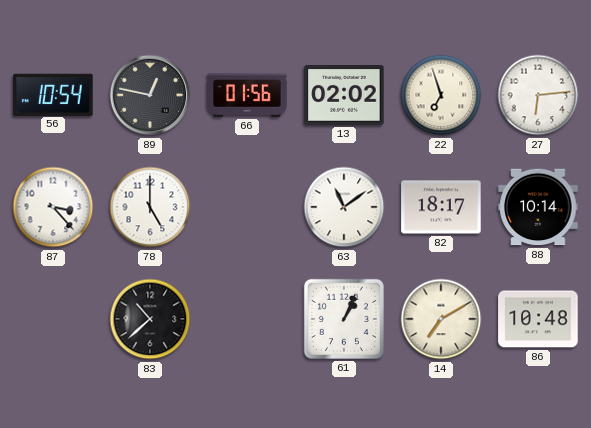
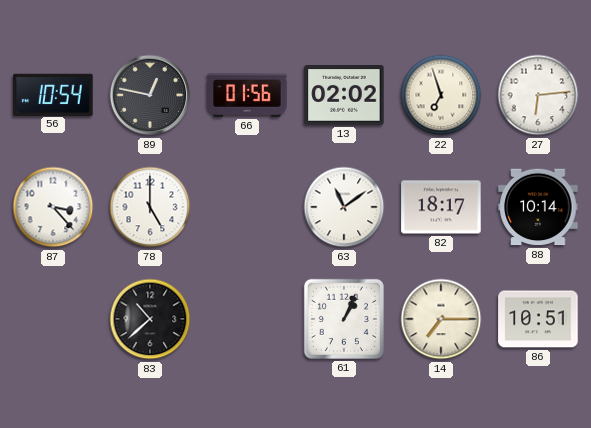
14: 7:10 -> 7:15 (441, 319)
86: 10:48 -> 10:51 (538, 319)
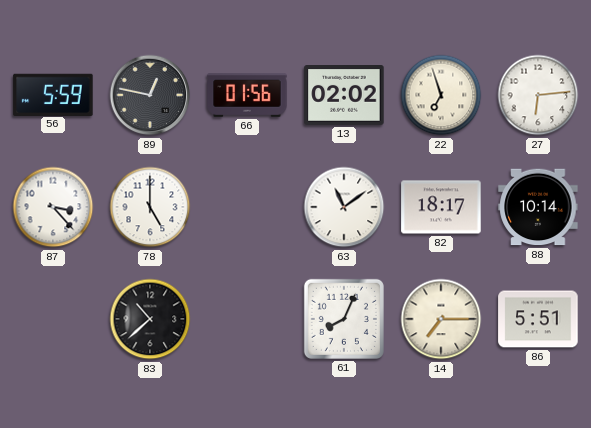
56: 10:54 -> 5:59 (53, 94)
61: 1:04 -> 8:04 (344, 319)
86: 10:51 -> 5:51 (538, 319)
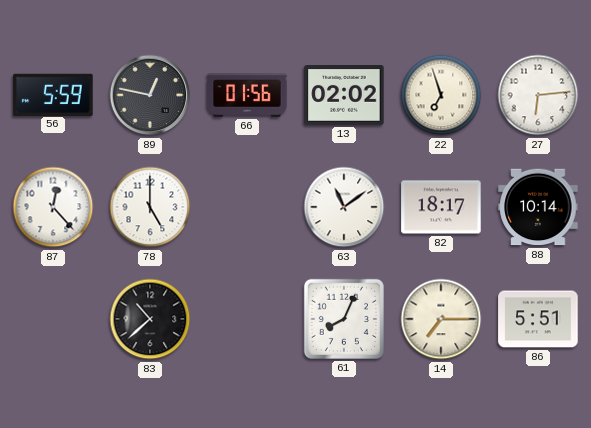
87: 3:23 -> 12:23 (53, 207)
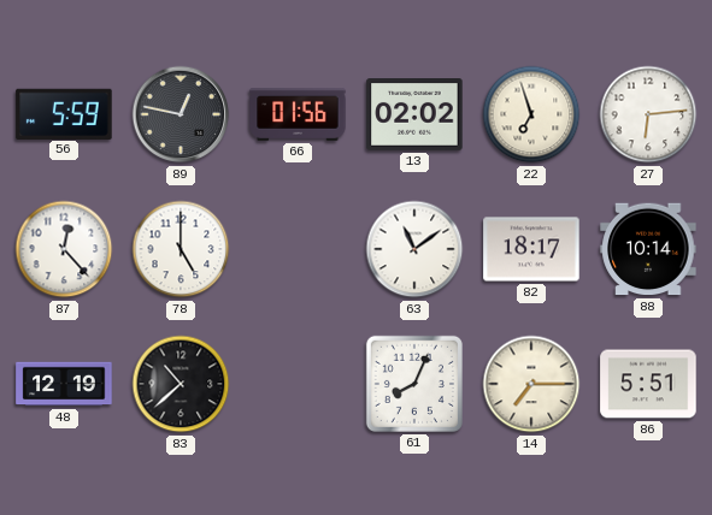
48: none -> 12:19 (64, 384)
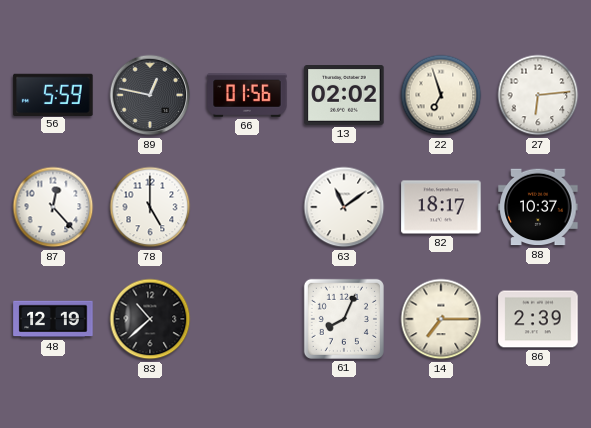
88: 10:14 -> 10:37 (538, 207)
86: 5:51 -> 2:39 (538, 319)
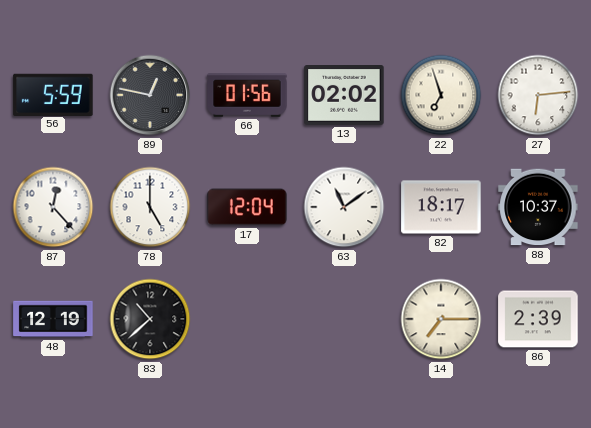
17: none -> 12:04 (247, 207)
61: 8:04 -> none (344, 319)
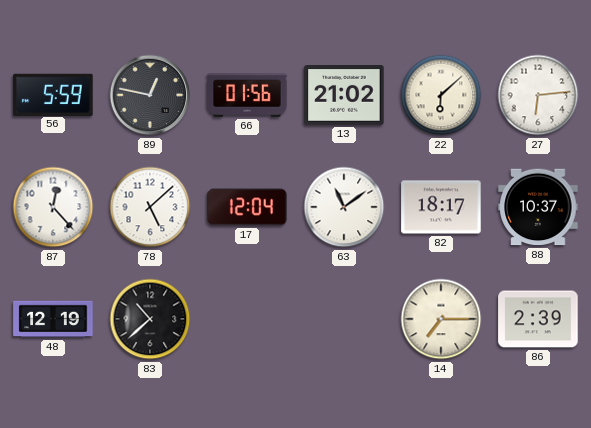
13: 02:02 -> 21:02 (344, 96)
22: 6:57 -> 6:08 (441, 95)
78: 5:00 -> 5:08 (150, 207)
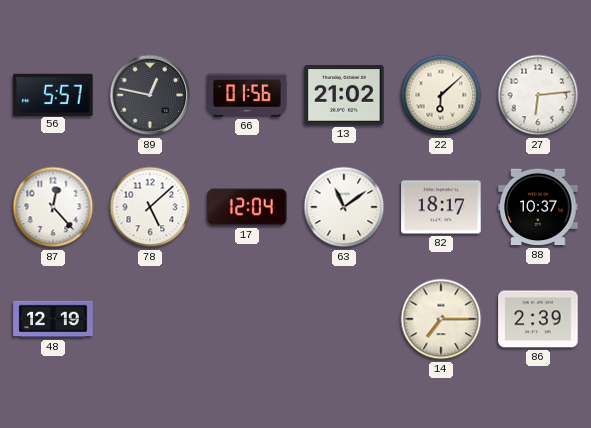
56: 5:59 -> 5:57 (53, 94)
83: 10:38 -> none (150, 319)
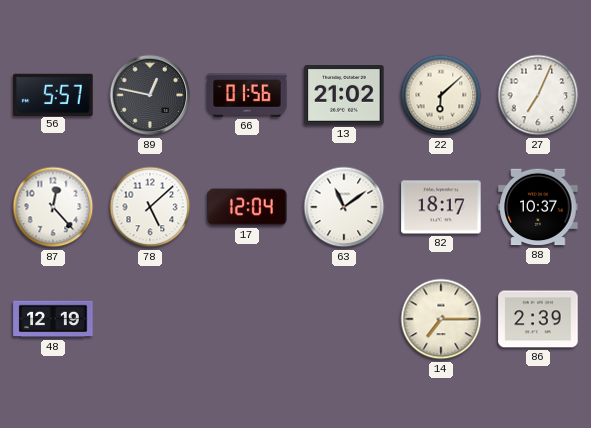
27: 6:14 -> 7:04 (538, 95)
